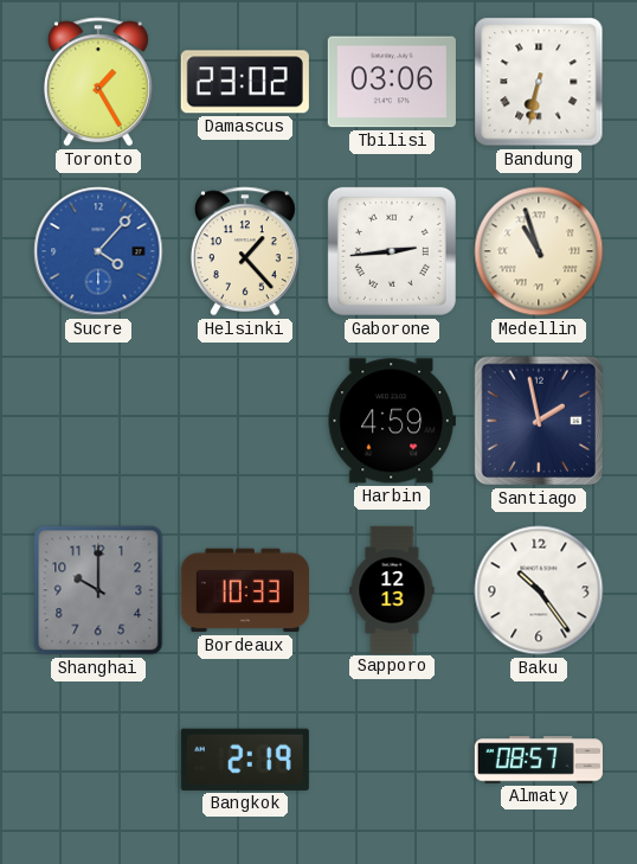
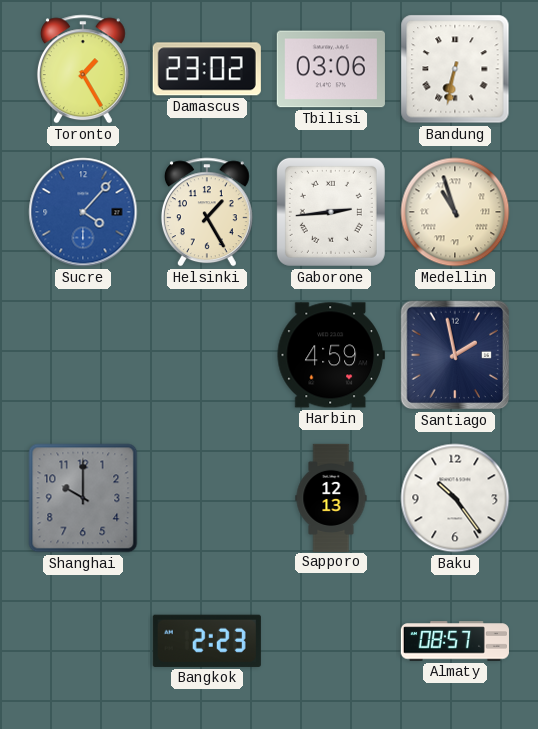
Helsinki: 1:23 -> 1:25 (207, 212)
Bordeaux: 10:33 -> none (245, 590)
Bangkok: 2:19 -> 2:23 (207, 641)
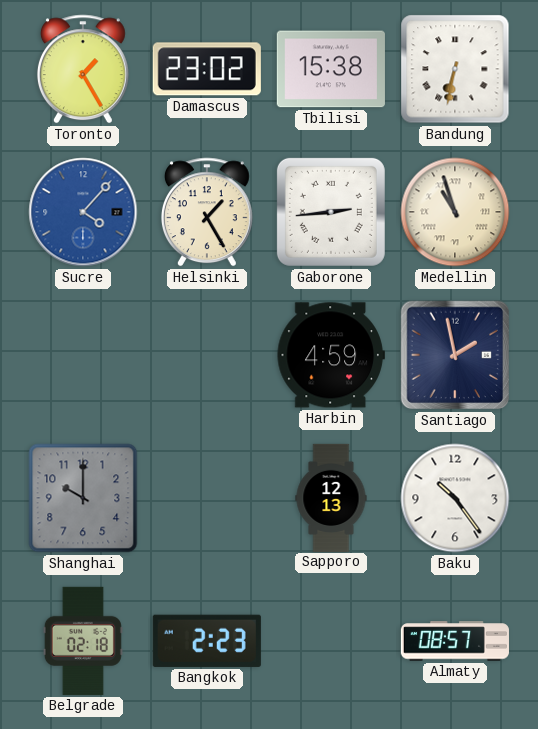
Tbilisi: 03:06 -> 15:38 (331, 69)
Belgrade: none -> 02:18 (83, 641)
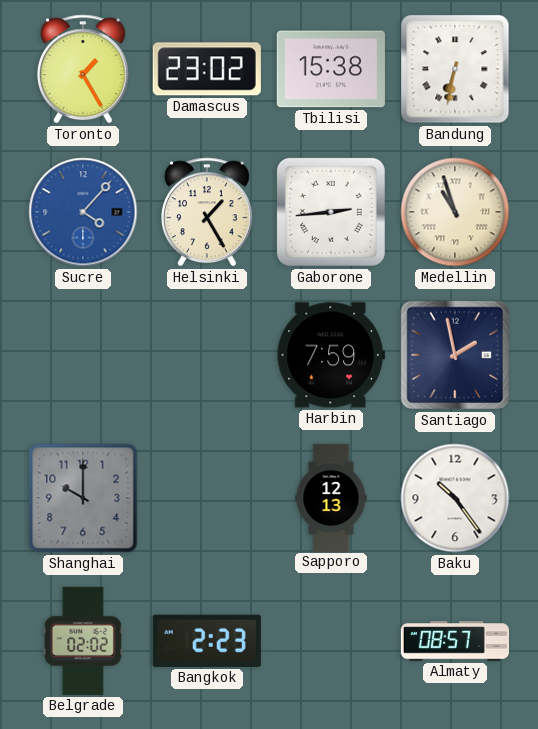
Harbin: 4:59 -> 7:59 (331, 355)
Belgrade: 02:18 -> 02:02 (83, 641)
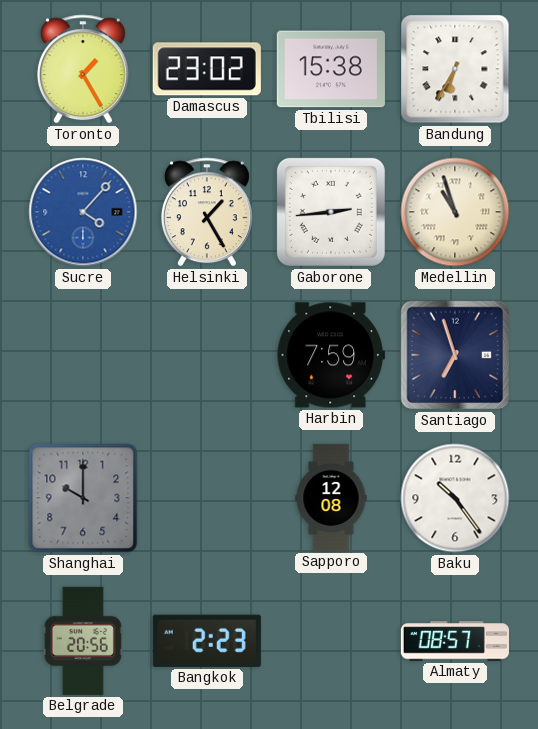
Bandung: 6:32 -> 6:35 (455, 69)
Santiago: 1:58 -> 6:57 (455, 355)
Sapporo: 12:13 -> 12:08 (331, 497)
Belgrade: 02:02 -> 20:56 (83, 641)
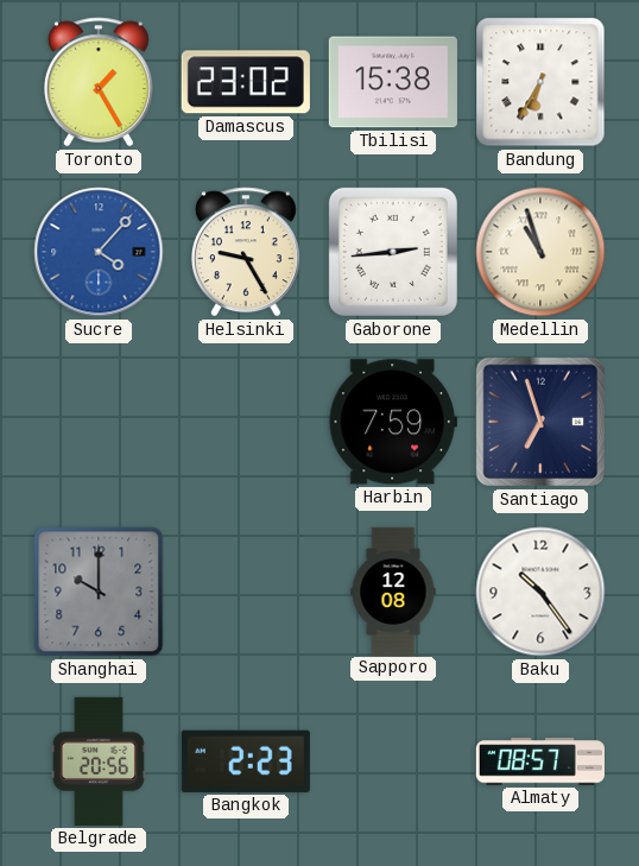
Helsinki: 1:25 -> 9:25 (246, 252)
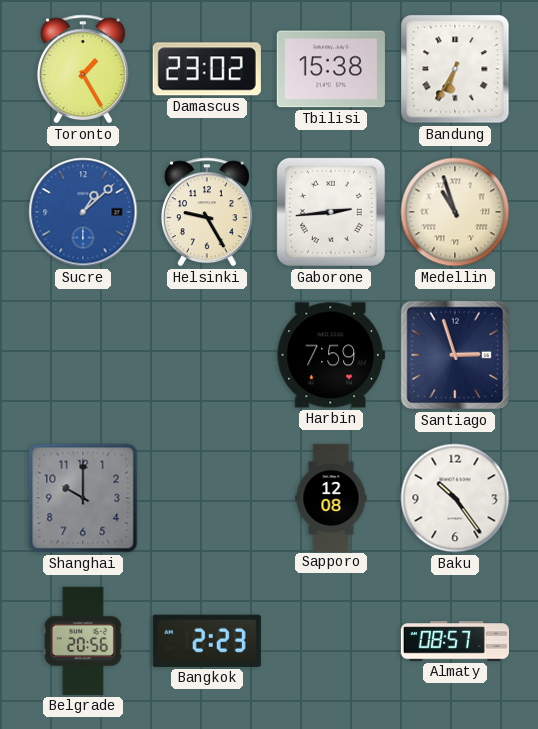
Sucre: 4:07 -> 1:08 (83, 212)
Santiago: 6:57 -> 2:57 (455, 355)
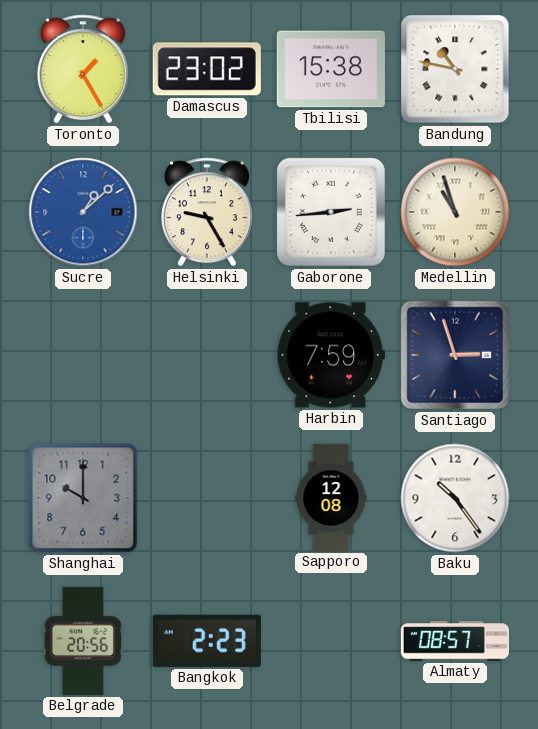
Bandung: 6:35 -> 10:47 (455, 69)
